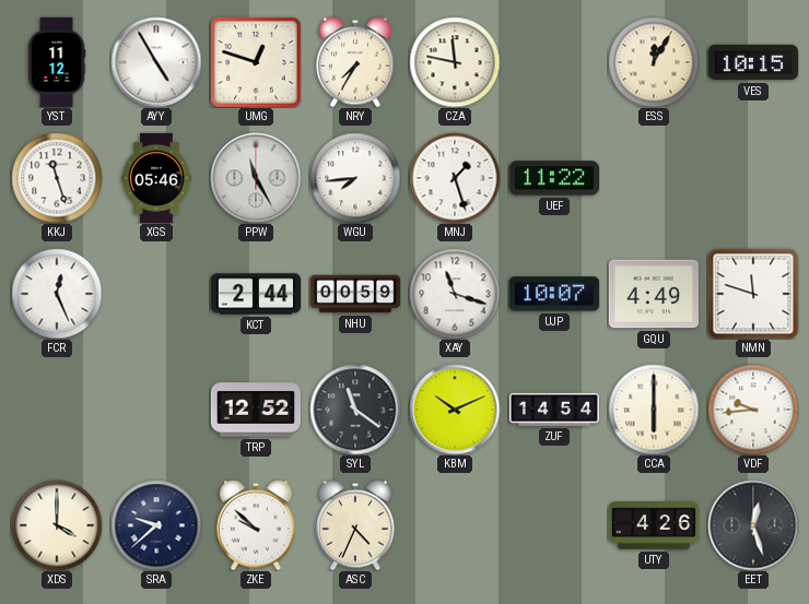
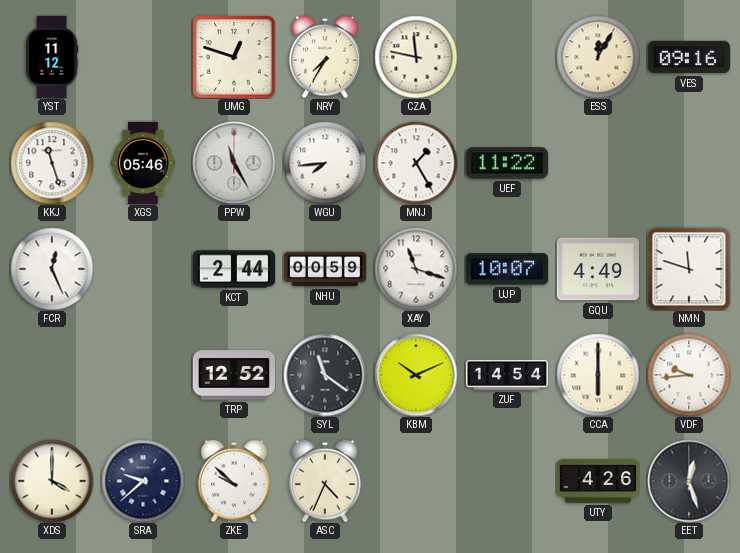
AYY: 4:55 -> none (156, 62)
VES: 10:15 -> 09:16 (688, 57)
MNJ: 1:27 -> 1:25 (416, 163)
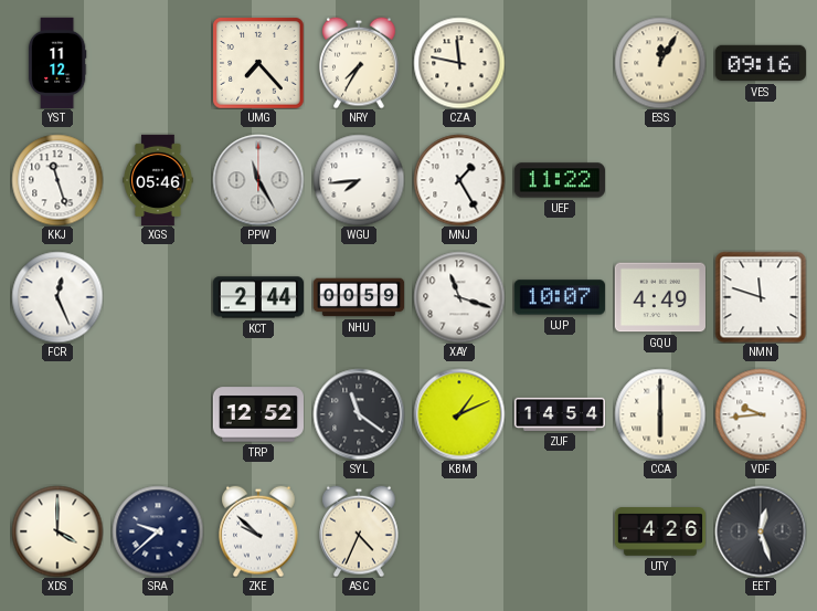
UMG: 12:48 -> 7:23 (258, 63)
KBM: 10:11 -> 1:11 (459, 414)
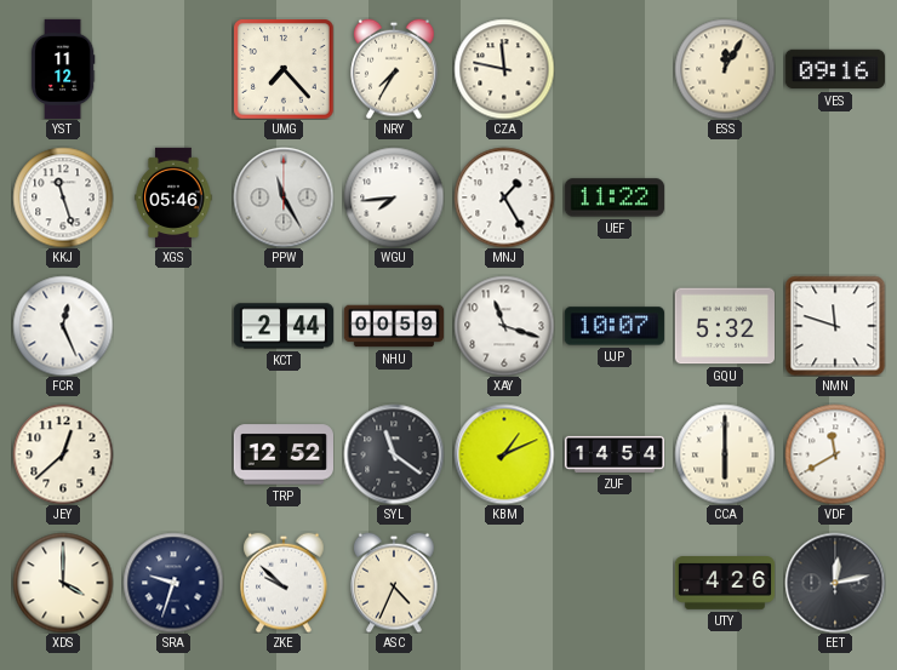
GQU: 4:49 -> 5:32 (724, 326)
JEY: none -> 12:38 (63, 454)
VDF: 9:44 -> 11:40 (835, 454)
SRA: 9:38 -> 9:33 (173, 583)
EET: 12:27 -> 12:13 (835, 583)
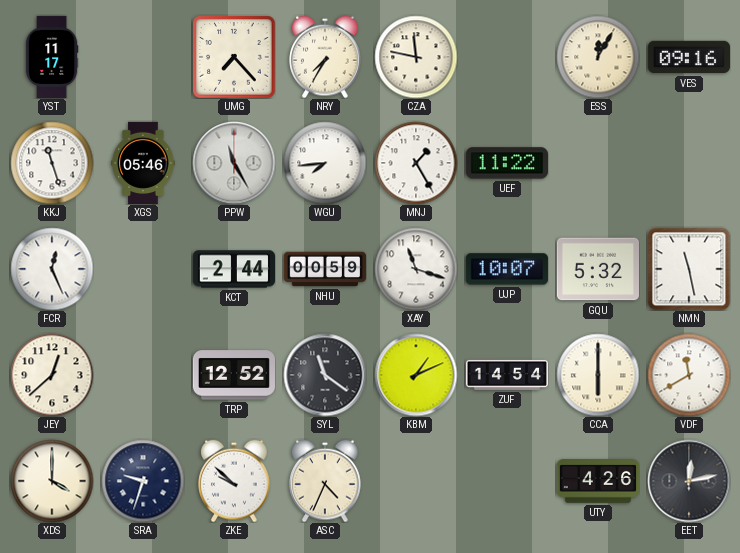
YST: 11:12 -> 11:17 (52, 57)
NMN: 11:48 -> 11:28 (689, 269)
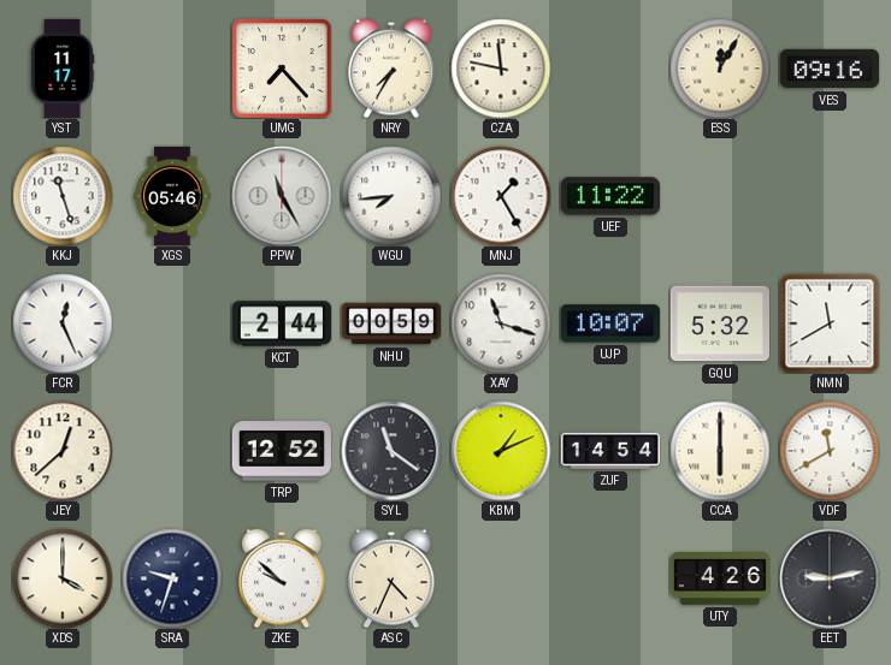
NMN: 11:28 -> 11:40 (830, 323)
EET: 12:13 -> 9:13 (830, 578)
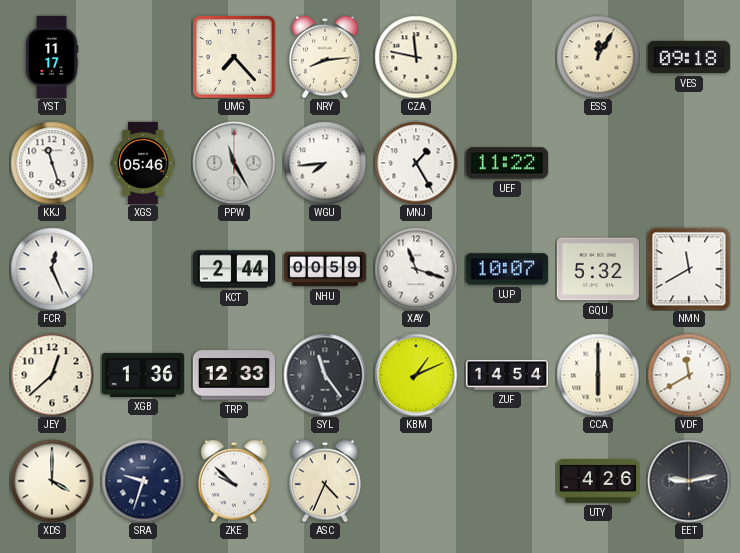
NRY: 7:35 -> 8:14 (325, 57)
VES: 09:16 -> 09:18 (688, 57)
XGB: none -> 1:36 (142, 375)
TRP: 12:52 -> 12:33 (233, 375)
SYL: 11:21 -> 11:24 (325, 375)
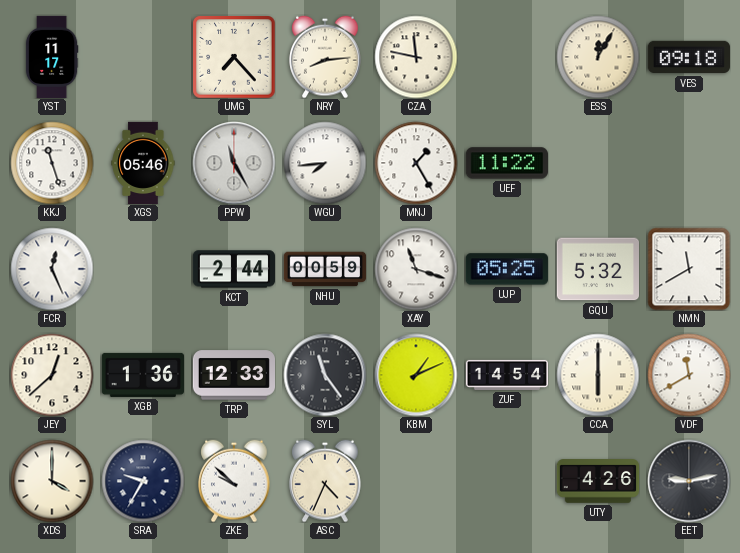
UJP: 10:07 -> 05:25 (506, 269)
SRA: 9:33 -> 9:35 (143, 481)
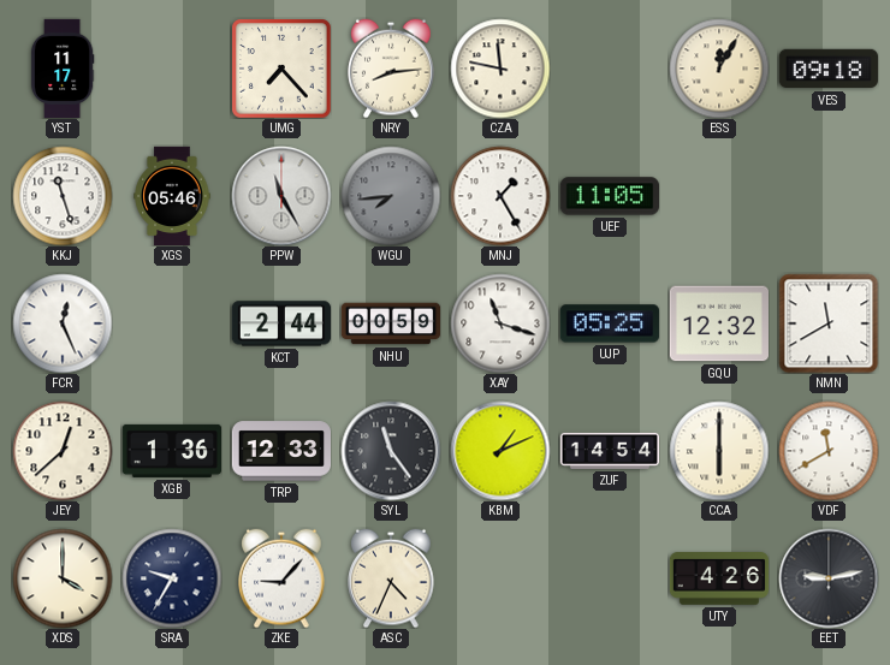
WGU dial: white -> grey (391, 196)
UEF: 11:22 -> 11:05 (609, 196)
GQU: 5:32 -> 12:32 (718, 323)
ZKE: 9:52 -> 9:07 (281, 578)
